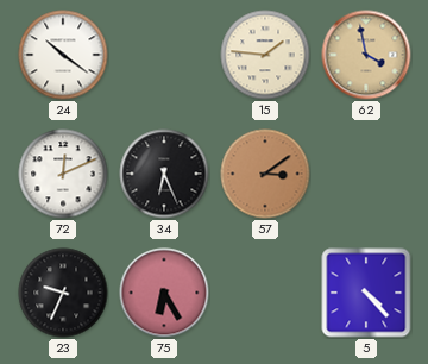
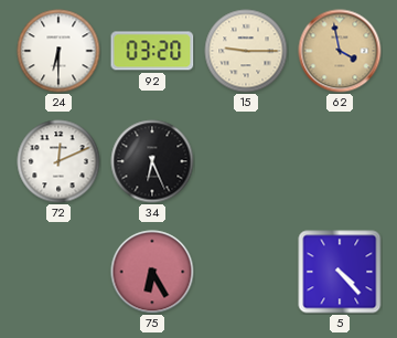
24: 10:21 -> 6:30 (58, 51)
92: none -> 03:20 (152, 51)
15: 1:46 -> 9:15 (246, 51)
57: 3:09 -> none (265, 174)
23: 9:34 -> none (63, 293)
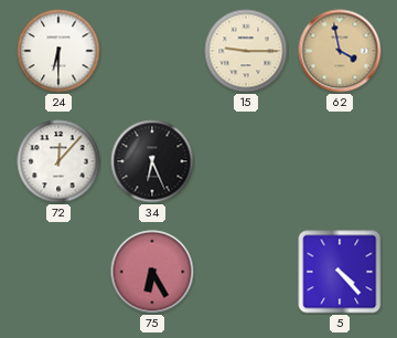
92: 03:20 -> none (152, 51)
72: 12:11 -> 12:07 (58, 161)
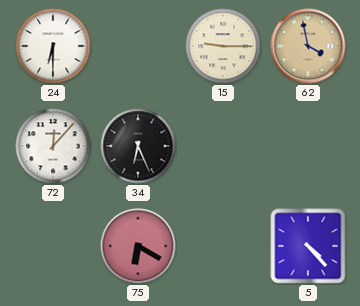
75: 6:25 -> 6:20 (138, 246)
